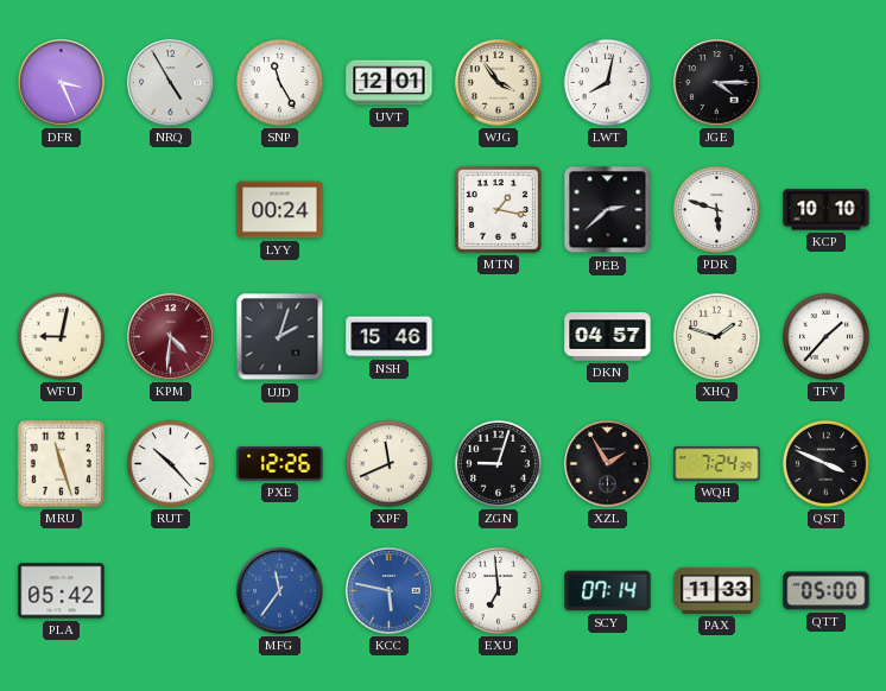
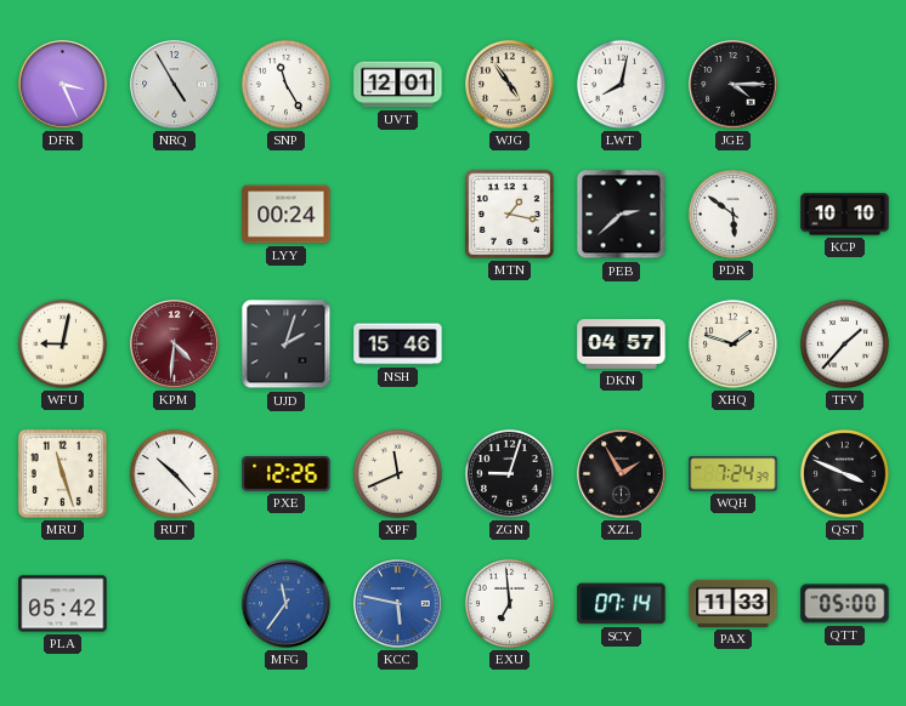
WJG: 3:54 -> 4:54 (510, 85)
PDR: 5:48 -> 5:51 (732, 213)
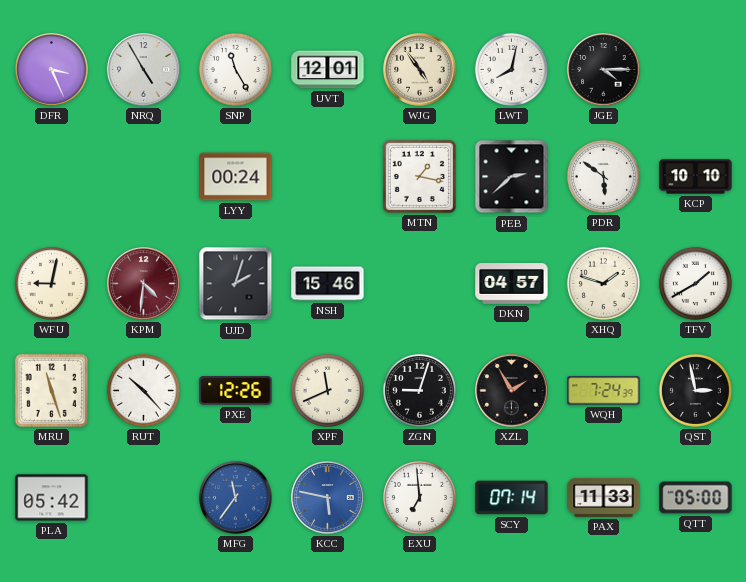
TFV: 1:37 -> 1:40 (695, 283)
QST: 3:49 -> 2:58 (695, 390)
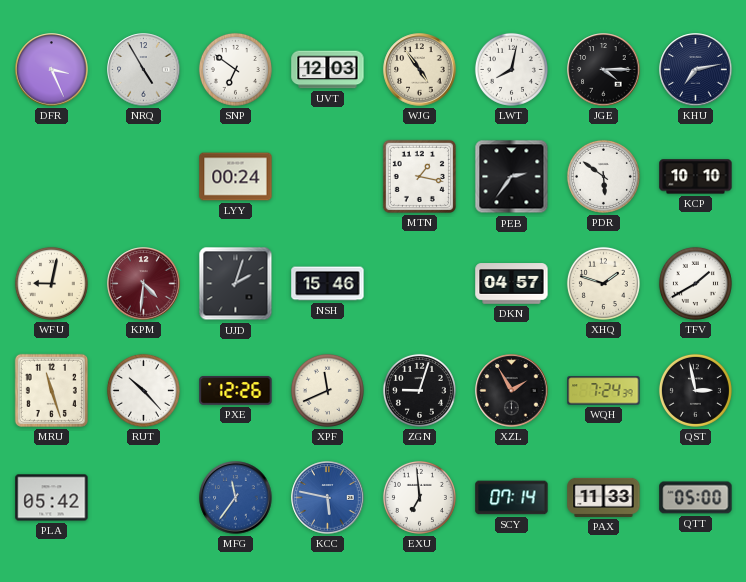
SNP: 11:25 -> 6:51 (235, 69)
UVT: 12:01 -> 12:03 (328, 70)
KHU: none -> 7:13 (696, 70)
PEB: 2:38 -> 2:36 (512, 177)
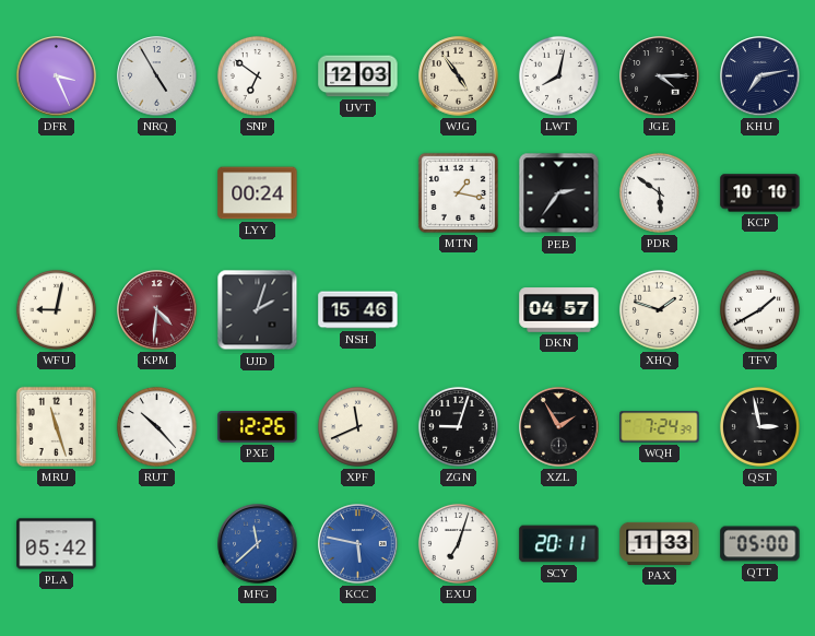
MFG: 11:36 -> 11:38 (258, 544)
EXU: 6:59 -> 7:03 (458, 543)
SCY: 07:14 -> 20:11 (559, 544)
